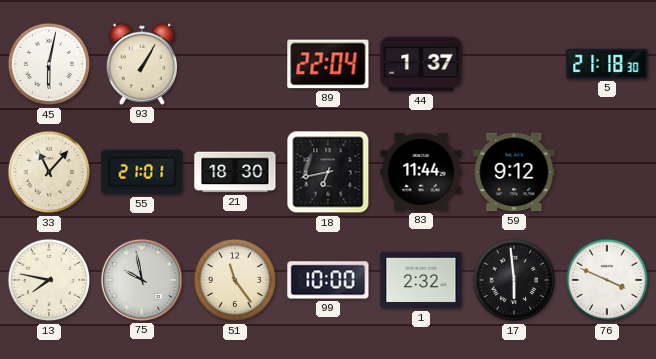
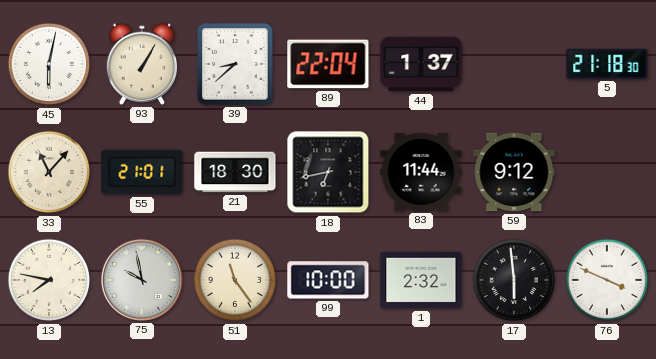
39: none -> 8:38 (235, 64)
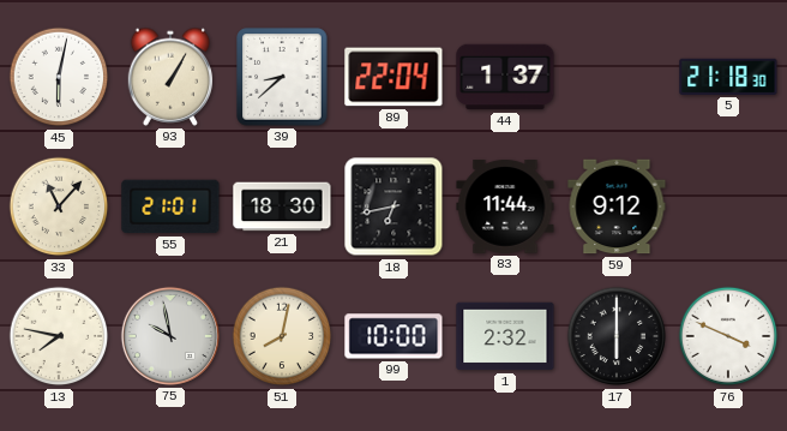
51: 11:24 -> 8:02 (282, 336)
17: 5:59 -> 6:00 (617, 336)
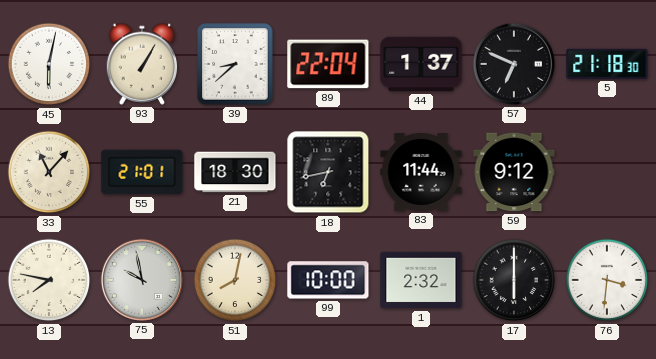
57: none -> 6:49 (514, 64)
76: 3:49 -> 3:31 (607, 280)
